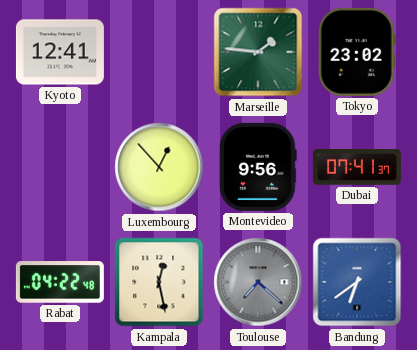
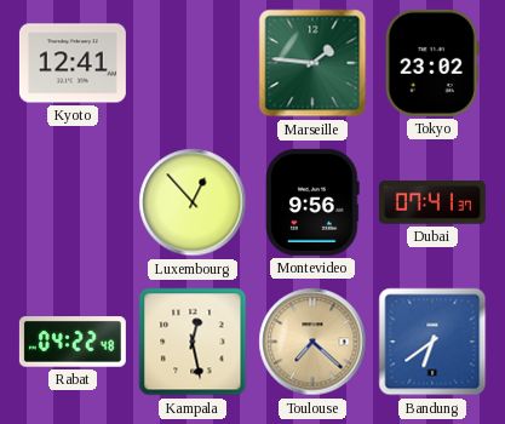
Toulouse dial: grey -> champagne (312, 342)
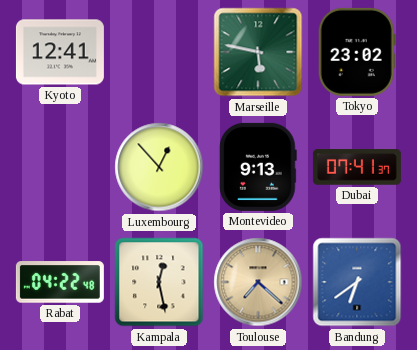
Marseille: 1:46 -> 5:47 (258, 52)
Montevideo: 9:56 -> 9:13 (258, 167)
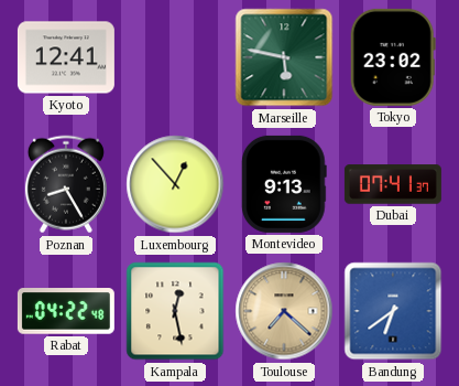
Poznan: none -> 8:25 (66, 184)
